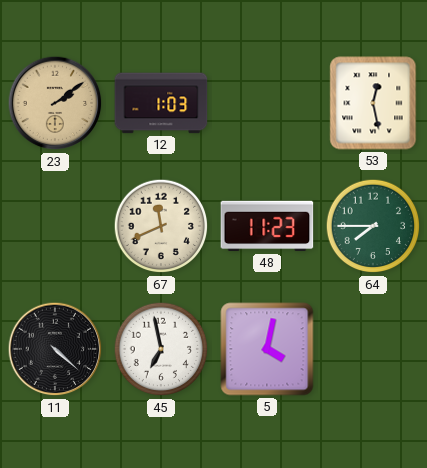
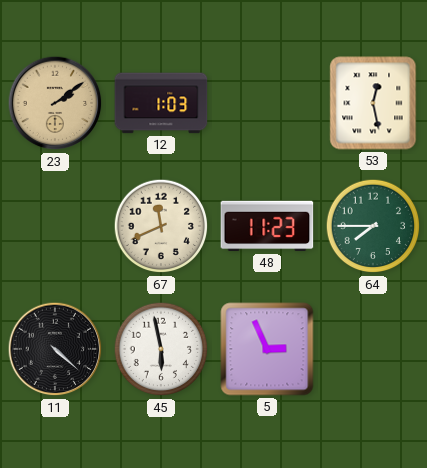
45: 6:58 -> 5:58 (161, 349)
5: 4:02 -> 2:56 (267, 349)
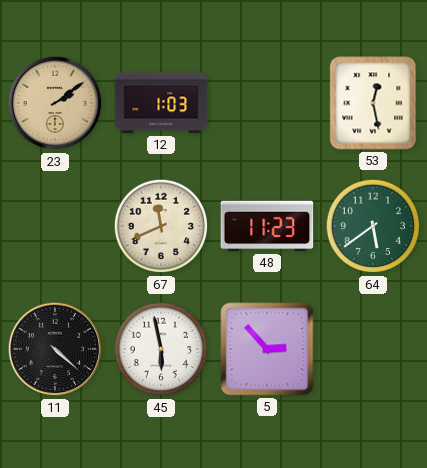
64: 7:45 -> 5:39 (373, 226)
5: 2:56 -> 2:53 (267, 349)
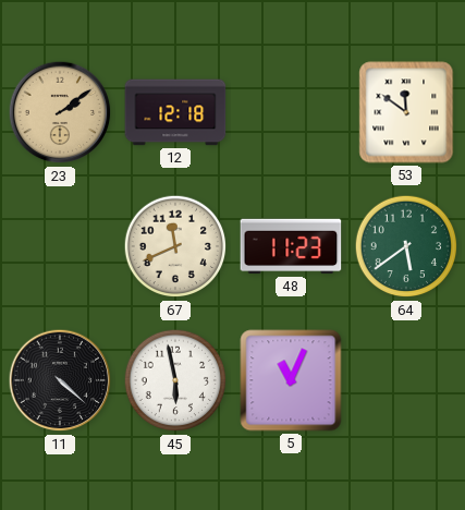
12: 1:03 -> 12:18 (175, 112)
53: 12:28 -> 11:51 (406, 112)
5: 2:53 -> 11:04 (291, 380)
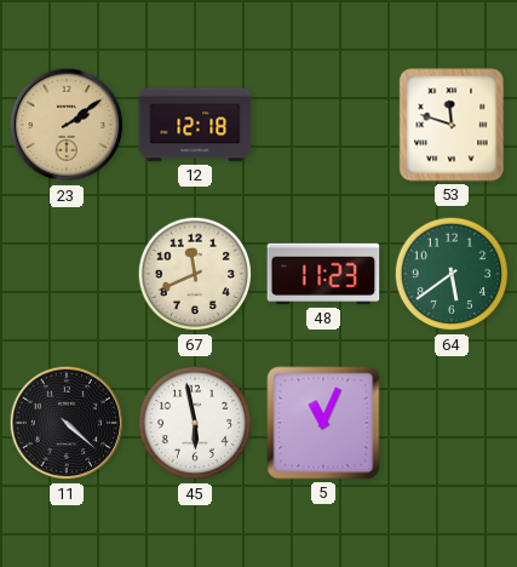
53: 11:51 -> 11:48 (452, 125)
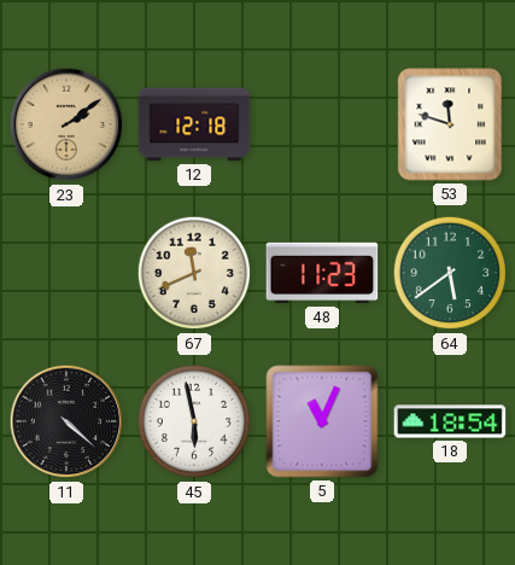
18: none -> 18:54 (450, 421)
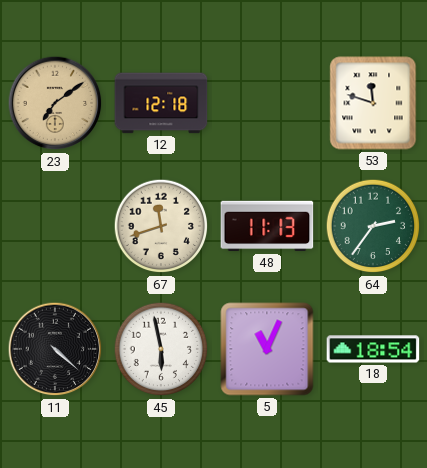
23: 2:09 -> 7:09 (55, 103)
67: 11:41 -> 11:42 (161, 226)
48: 11:23 -> 11:13 (267, 226)
64: 5:39 -> 2:36 (373, 226)
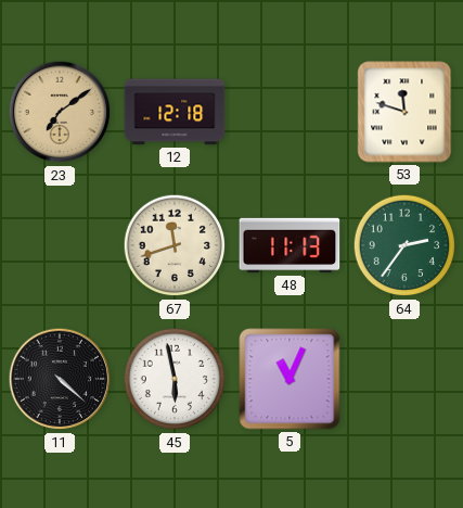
18: 18:54 -> none (373, 349)
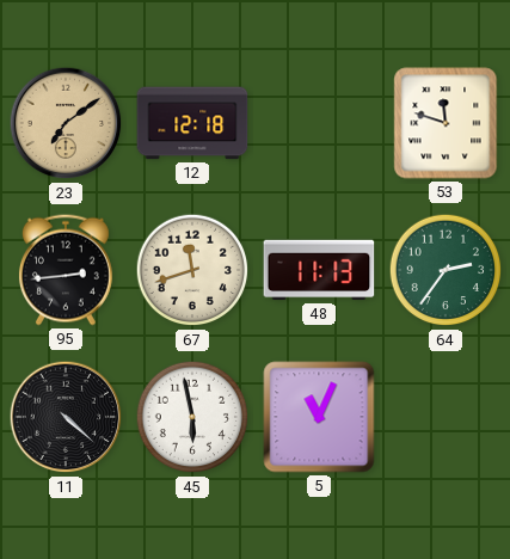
95: none -> 2:44 (66, 270)
